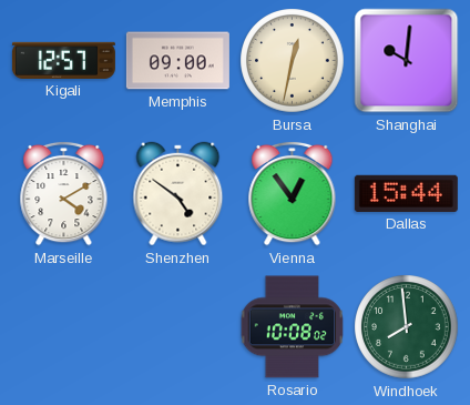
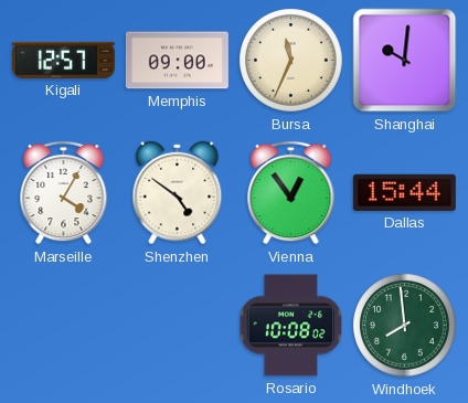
Bursa: 12:32 -> 11:34 (291, 61)
Marseille: 4:10 -> 4:05 (64, 192)
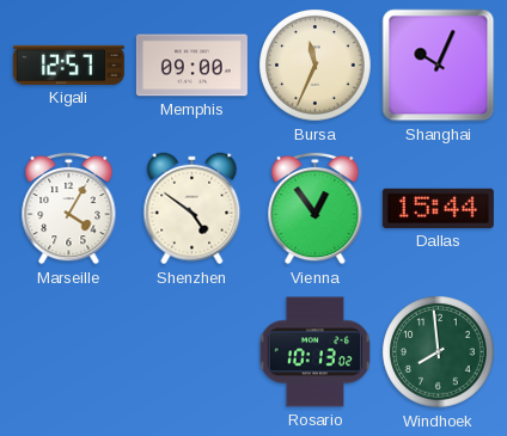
Shanghai: 10:01 -> 10:04 (439, 66)
Rosario: 10:08 -> 10:13 (316, 352)
